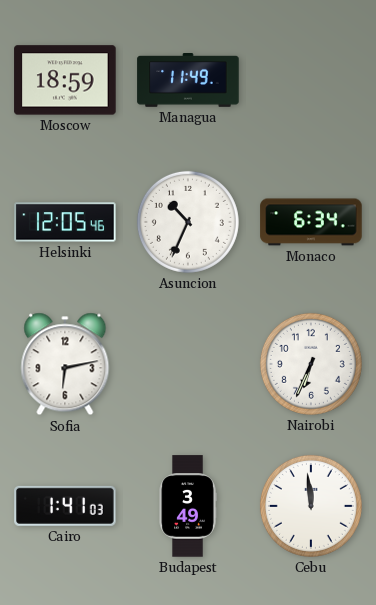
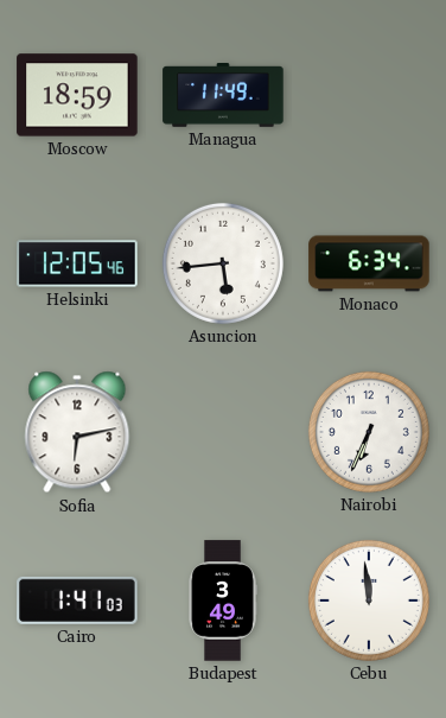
Asuncion: 10:34 -> 5:44 (223, 263)
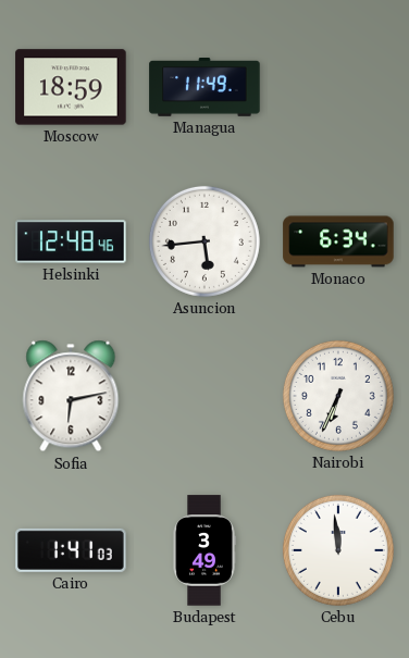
Helsinki: 12:05 -> 12:48 (71, 241)
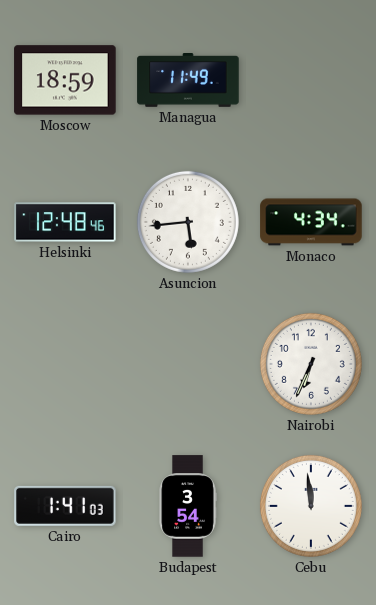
Monaco: 6:34 -> 4:34 (311, 222)
Sofia: 6:13 -> none (71, 396)
Budapest: 3:49 -> 3:54 (188, 506)
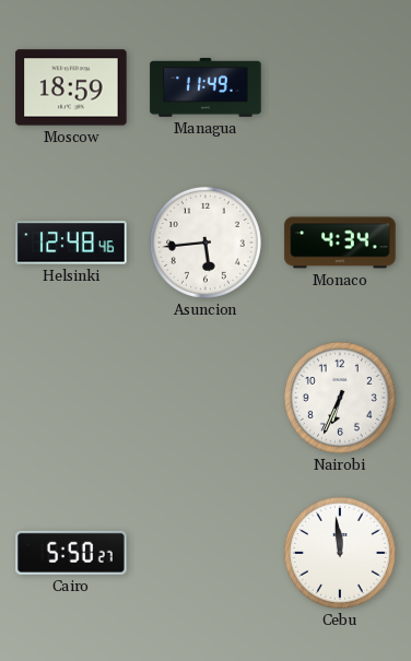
Cairo: 1:41 -> 5:50 (71, 553)
Budapest: 3:54 -> none (188, 506)
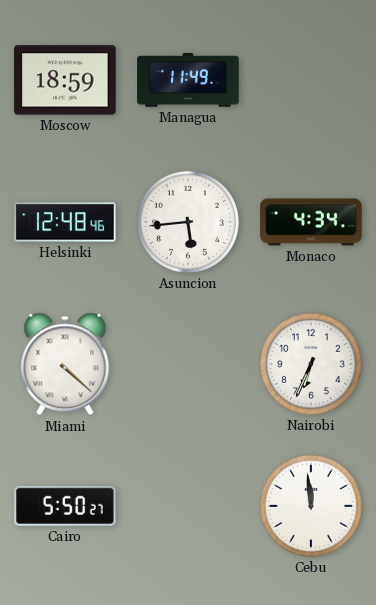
Miami: none -> 4:22 (65, 364)
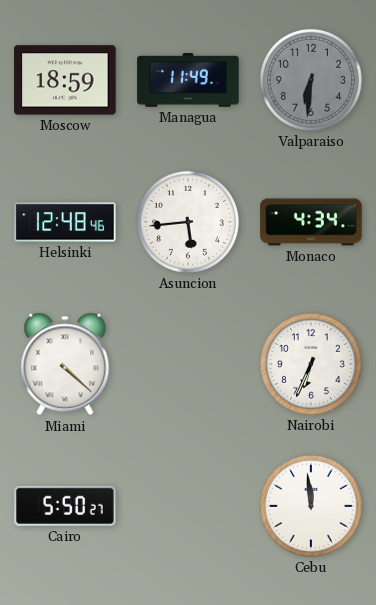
Valparaiso: none -> 6:31 (311, 80)
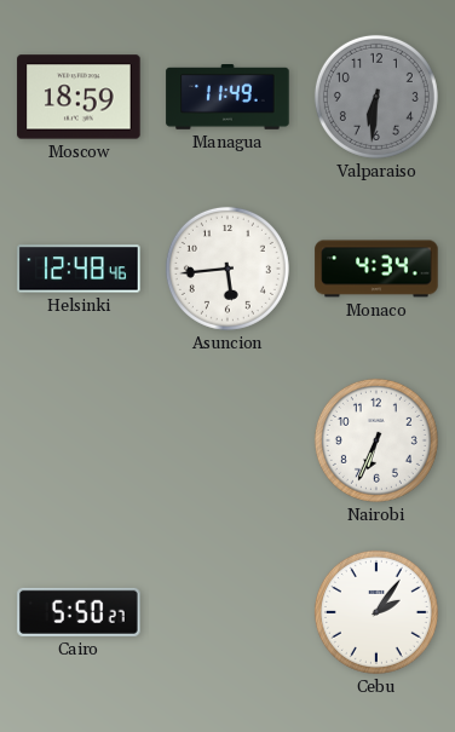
Miami: 4:22 -> none (65, 364)
Cebu: 11:59 -> 2:06 (376, 612)
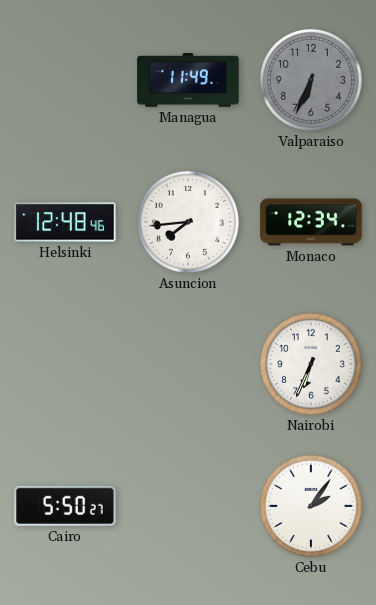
Moscow: 18:59 -> none (79, 97)
Valparaiso: 6:31 -> 6:34 (311, 80)
Asuncion: 5:44 -> 7:44 (188, 222)
Monaco: 4:34 -> 12:34 (311, 222)
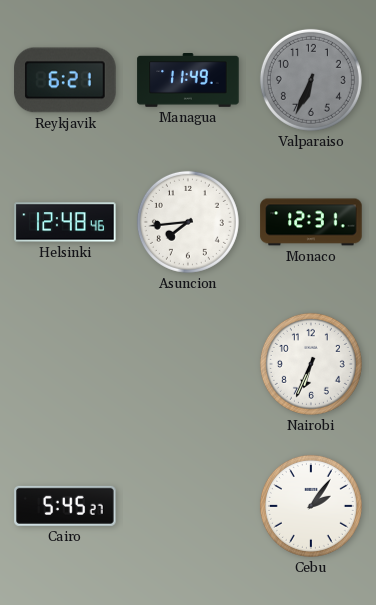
Reykjavik: none -> 6:21 (65, 80)
Monaco: 12:34 -> 12:31 (311, 222)
Cairo: 5:50 -> 5:45 (65, 506)
